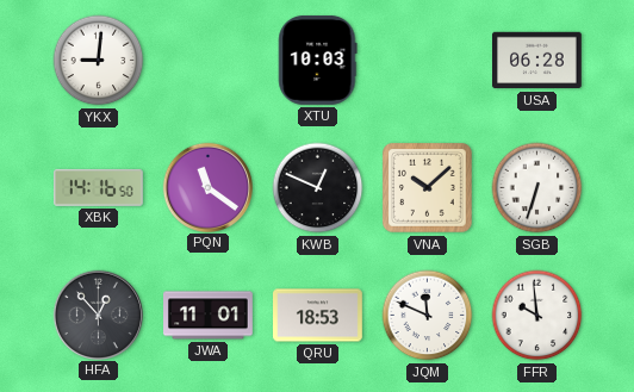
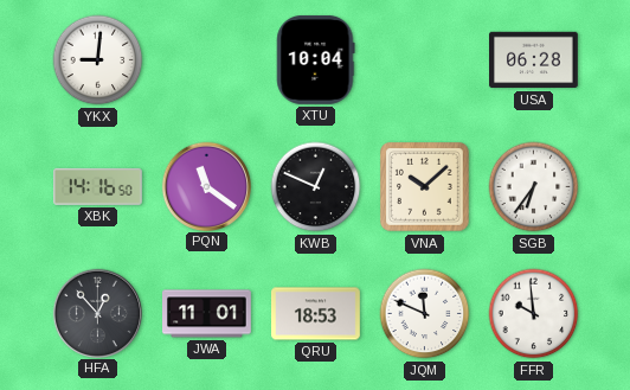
XTU: 10:03 -> 10:04 (316, 60)
SGB: 6:33 -> 6:36 (534, 187)
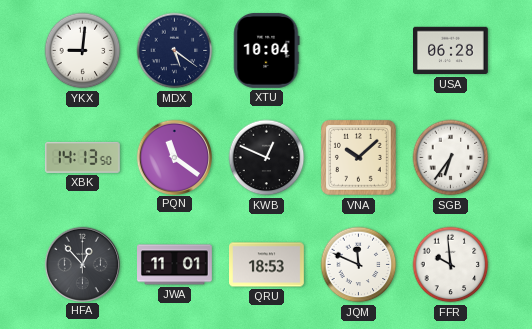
MDX: none -> 5:21 (175, 51)
XBK: 14:16 -> 14:13 (83, 157)
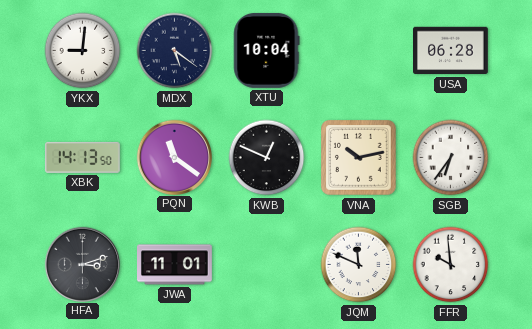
VNA: 10:08 -> 10:13 (359, 158)
HFA: 12:53 -> 3:12 (82, 264)
QRU: 18:53 -> none (267, 265)
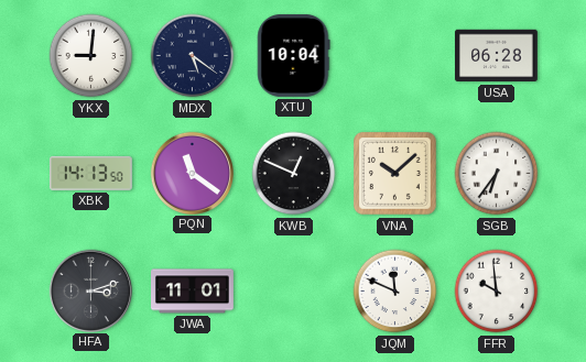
VNA: 10:13 -> 10:08 (395, 174)
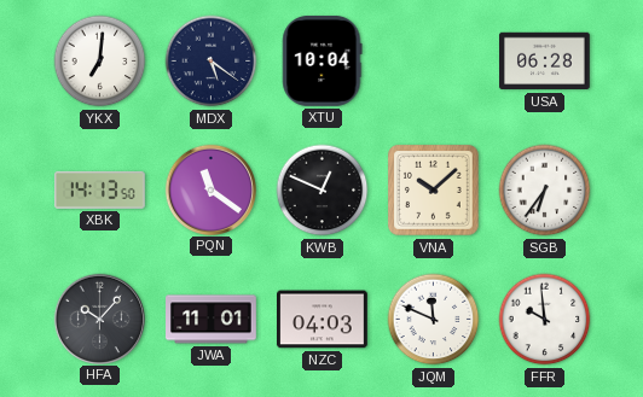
YKX: 9:01 -> 7:01 (100, 62)
HFA: 3:12 -> 10:07 (99, 319)
NZC: none -> 04:03 (323, 320)
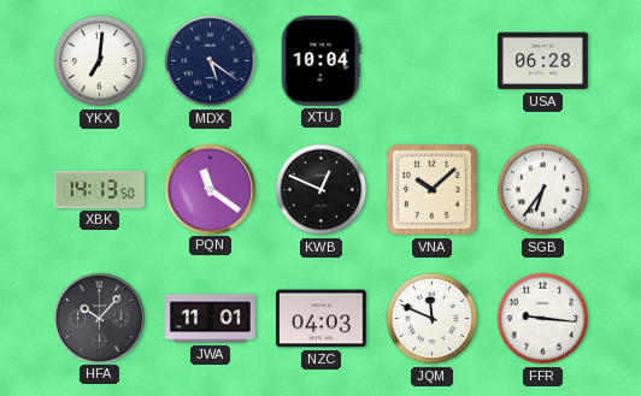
FFR: 9:59 -> 9:16 (543, 319)
